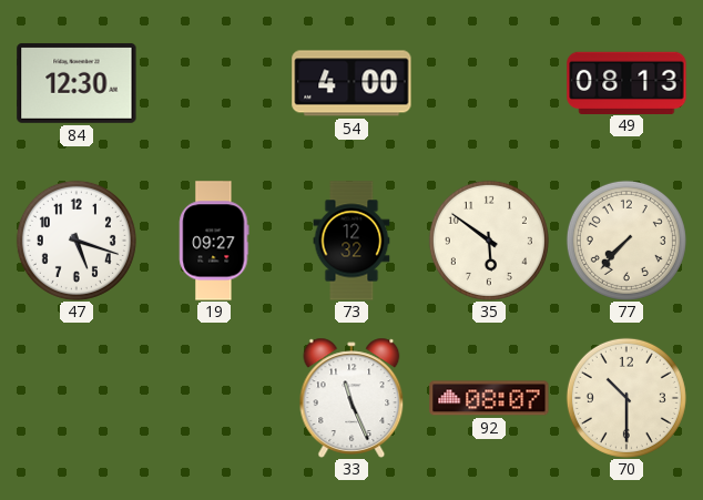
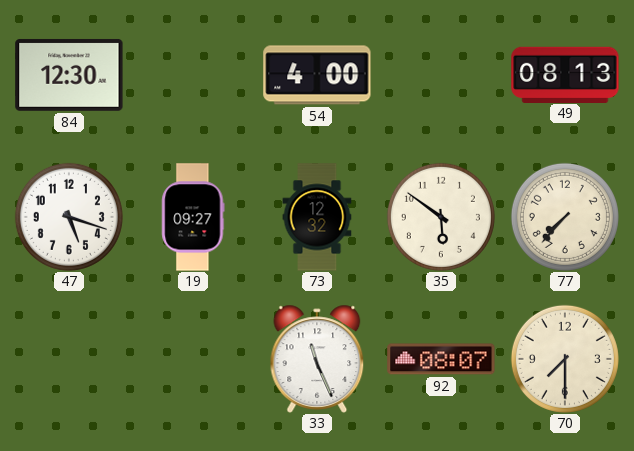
70: 10:30 -> 7:30 (565, 359)
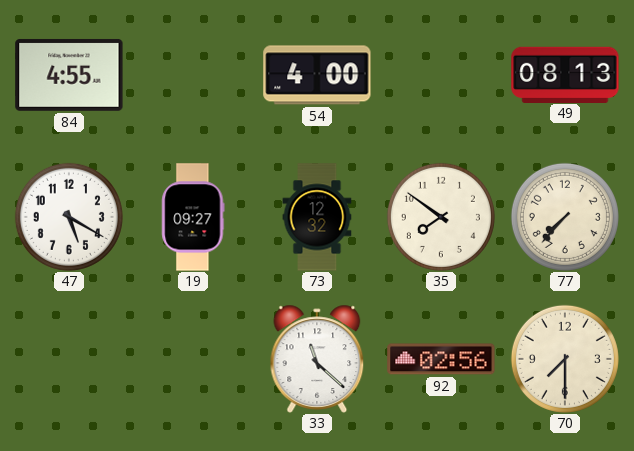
84: 12:30 -> 4:55 (69, 75)
47: 5:18 -> 5:20 (69, 217)
35: 5:51 -> 7:51 (441, 217)
33: 11:26 -> 11:22 (317, 359)
92: 08:07 -> 02:56 (441, 359)
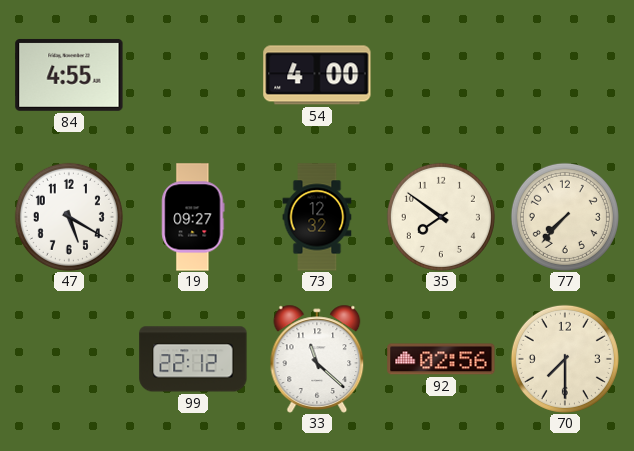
49: 08:13 -> none (565, 74)
99: none -> 22:12 (193, 359)
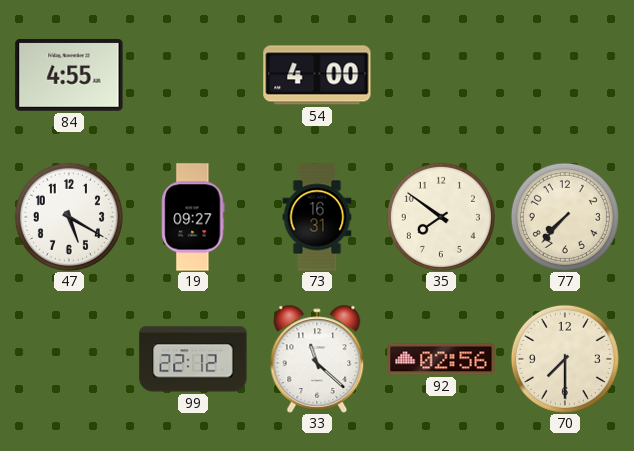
73: 12:32 -> 16:31 (317, 217)
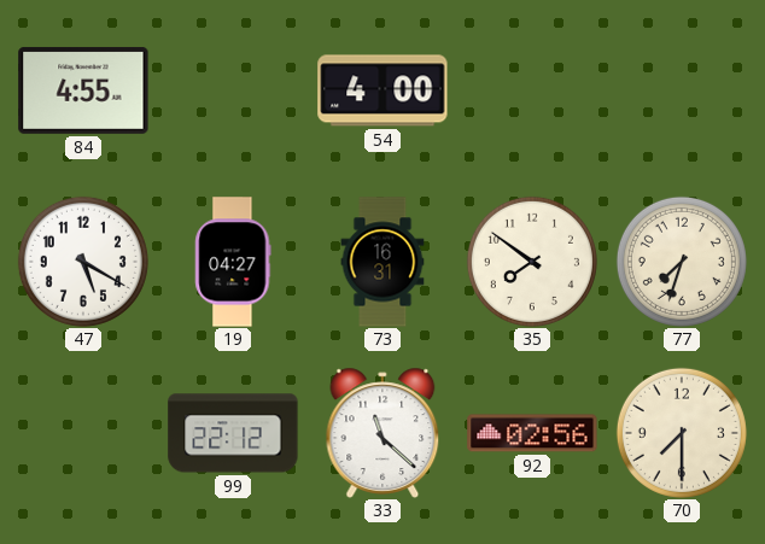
19: 09:27 -> 04:27 (233, 262)
77: 7:37 -> 7:33 (682, 262)
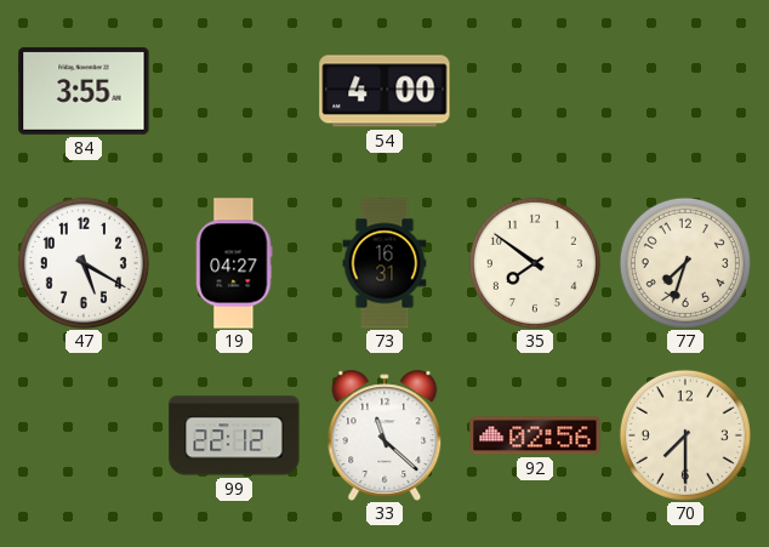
84: 4:55 -> 3:55 (84, 91)
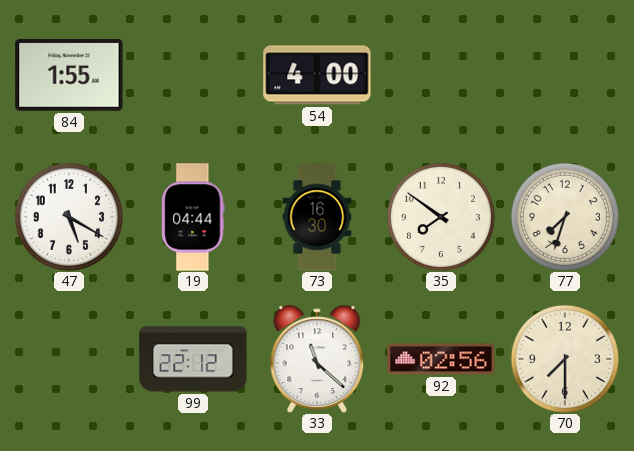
84: 3:55 -> 1:55 (69, 75)
19: 04:27 -> 04:44 (193, 217)
73: 16:31 -> 16:30 (317, 217)
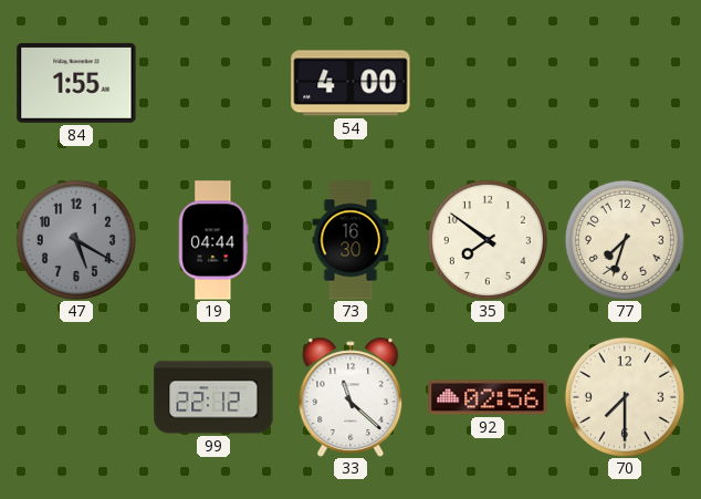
47 dial: white -> grey (76, 240)
